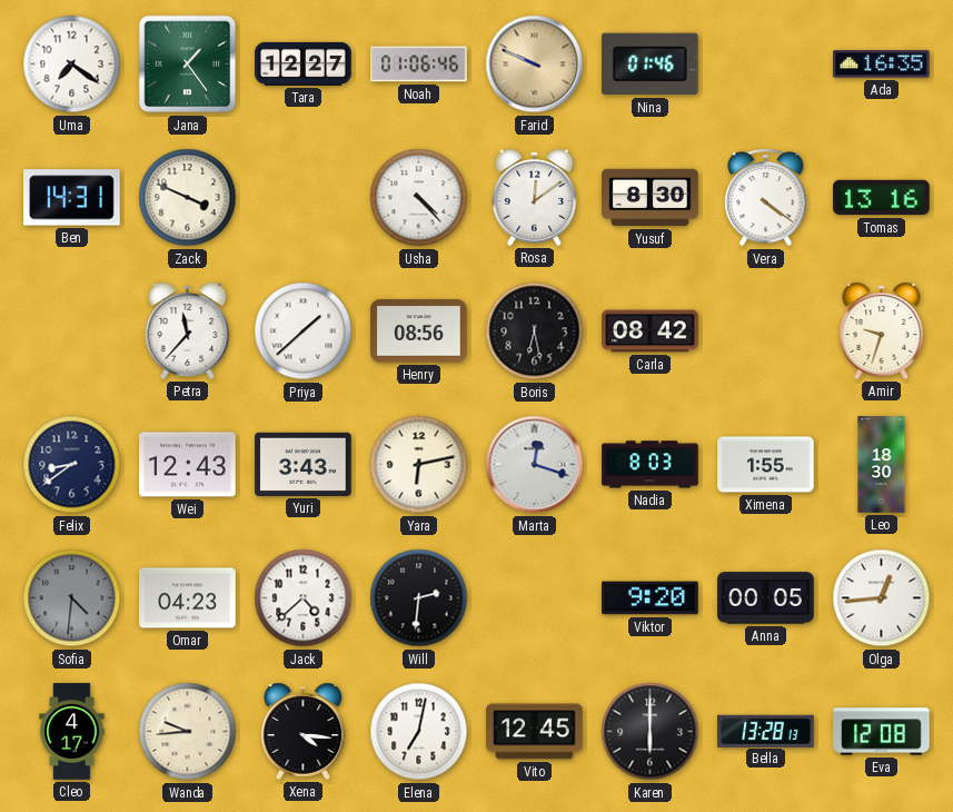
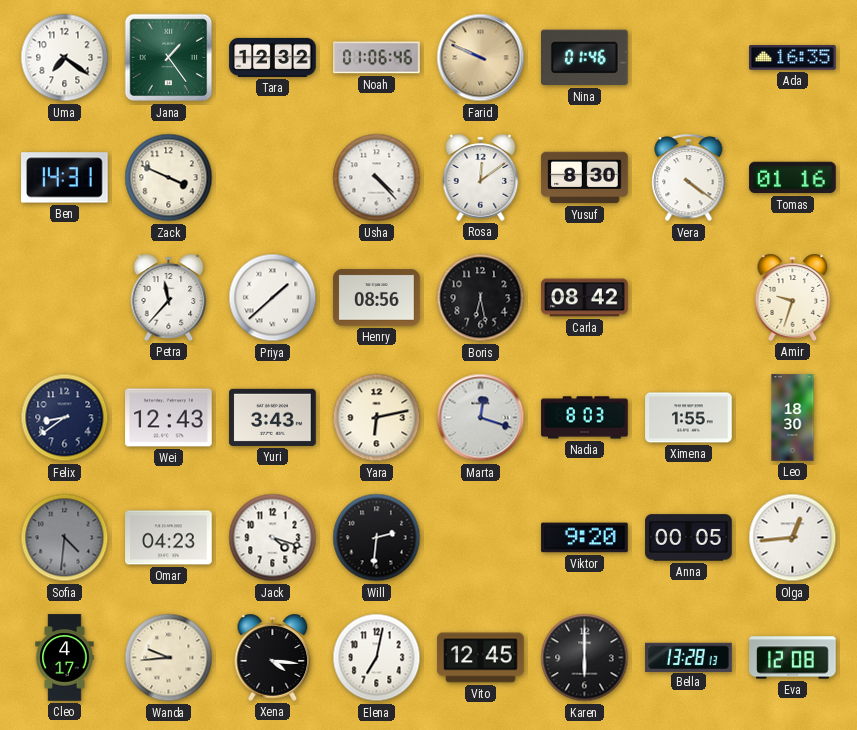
Tara: 12:27 -> 12:32 (273, 57)
Tomas: 13:16 -> 01:16 (793, 178)
Jack: 4:38 -> 4:18 (273, 538)
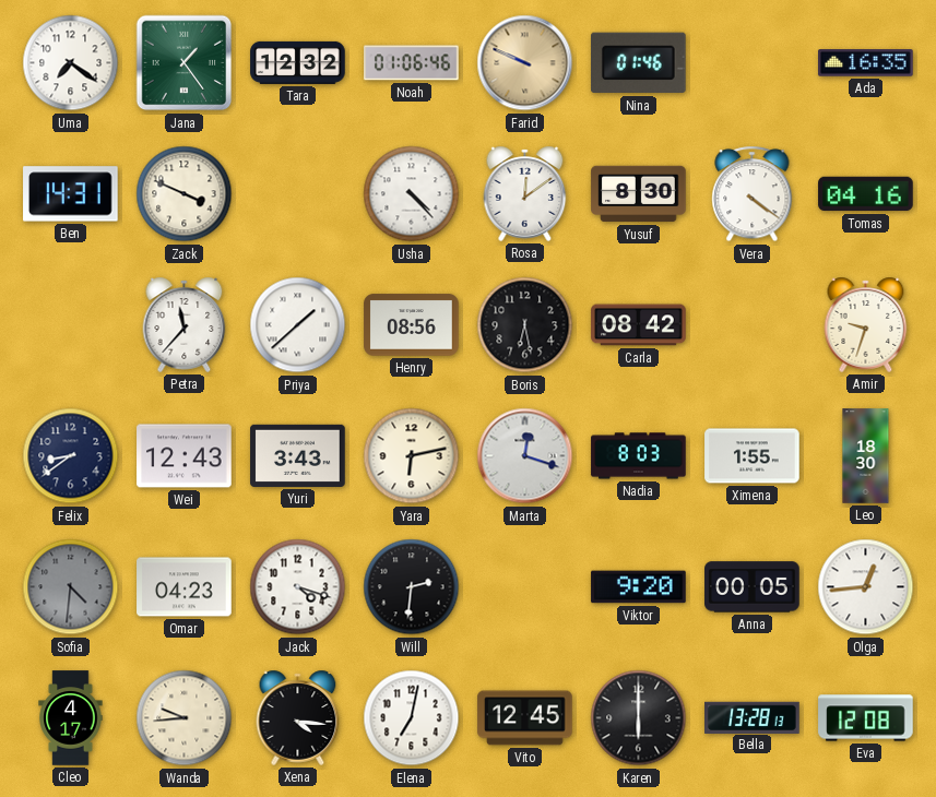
Tomas: 01:16 -> 04:16 (866, 194)
